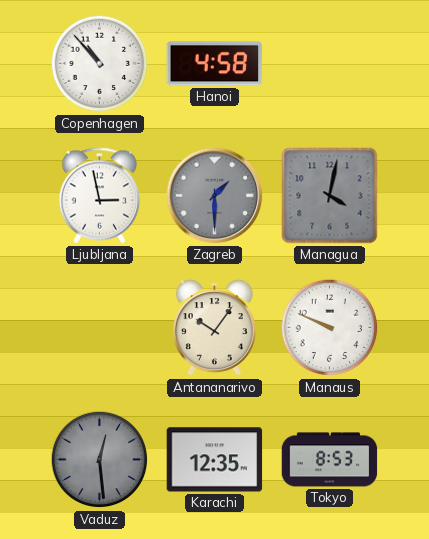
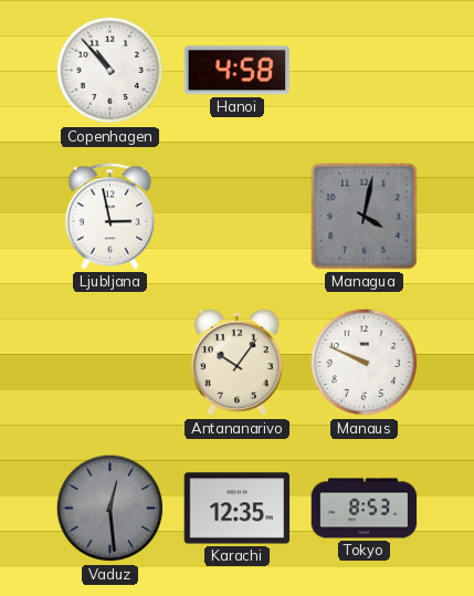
Zagreb: 1:30 -> none (215, 196)
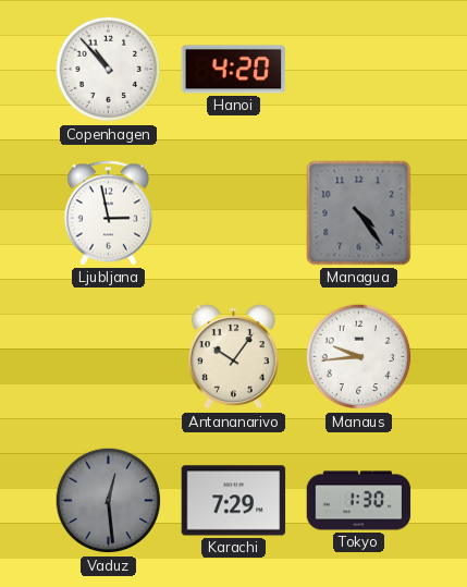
Hanoi: 4:58 -> 4:20 (234, 70)
Managua: 4:02 -> 4:24 (359, 213)
Manaus: 9:49 -> 9:44 (359, 357)
Karachi: 12:35 -> 7:29 (234, 501)
Tokyo: 8:53 -> 1:30 (359, 501)
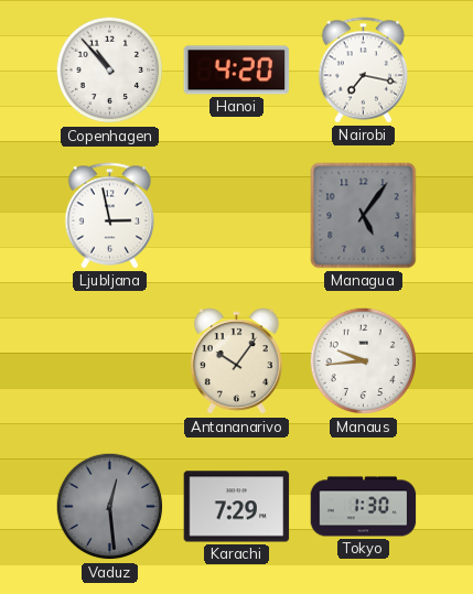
Nairobi: none -> 7:17 (364, 71)
Managua: 4:24 -> 5:06 (364, 216)
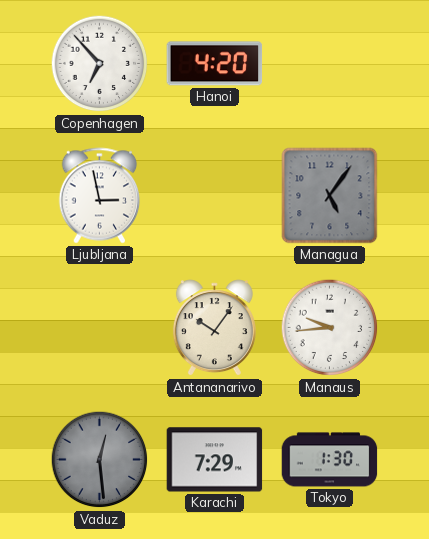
Copenhagen: 10:53 -> 6:53 (100, 64)
Nairobi: 7:17 -> none (364, 71)
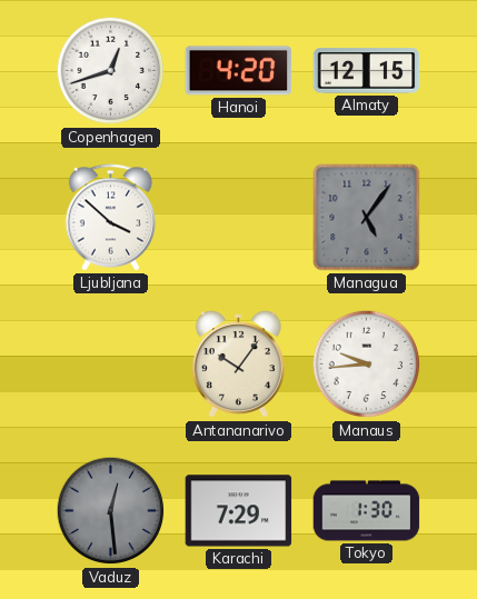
Copenhagen: 6:53 -> 12:42 (111, 71)
Almaty: none -> 12:15 (367, 71)
Ljubljana: 2:58 -> 3:52 (111, 218)
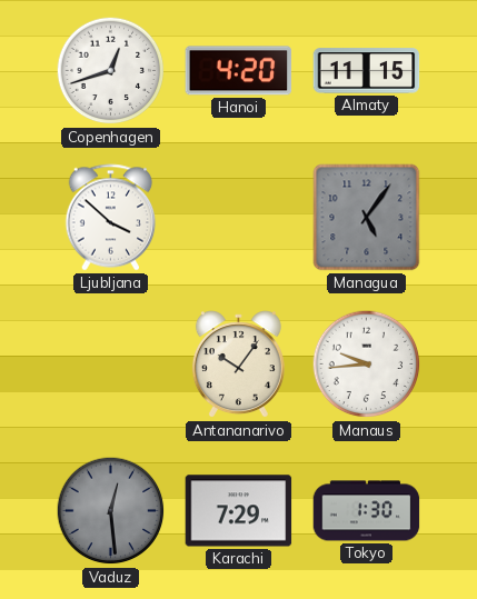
Almaty: 12:15 -> 11:15 (367, 71)
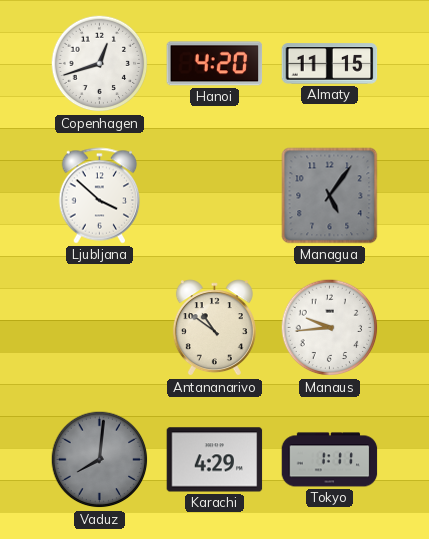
Antananarivo: 10:06 -> 10:51 (214, 328)
Vaduz: 12:29 -> 8:01 (100, 460)
Karachi: 7:29 -> 4:29 (215, 460)
Tokyo: 1:30 -> 1:11 (330, 460)
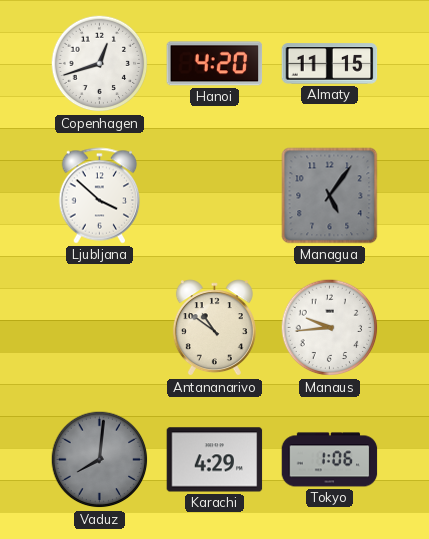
Tokyo: 1:11 -> 1:06 (330, 460)
